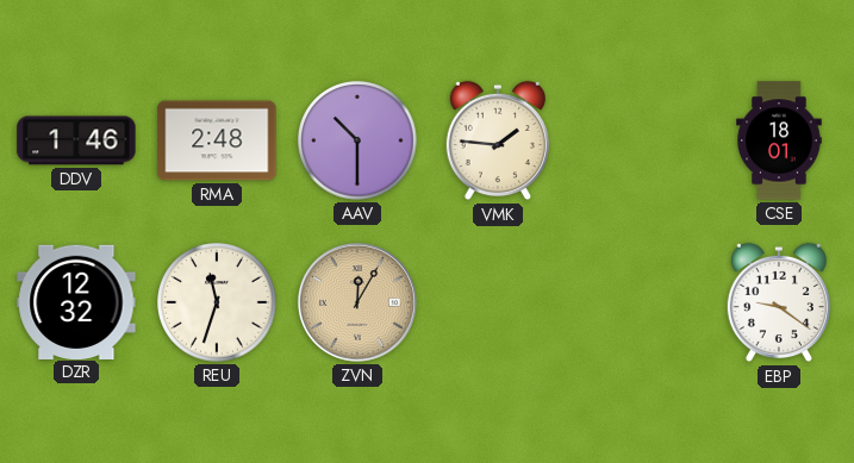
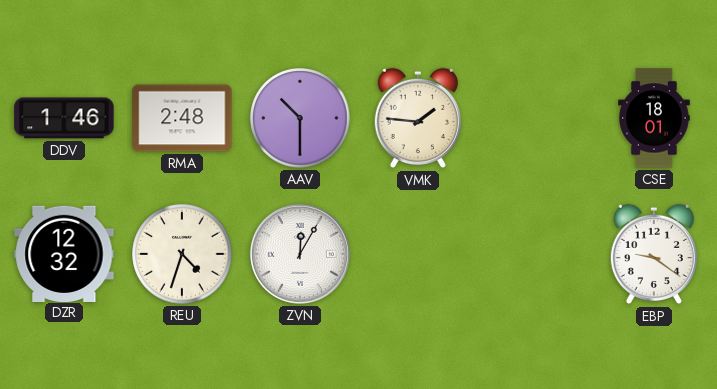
REU: 11:33 -> 4:33 (182, 254)
ZVN dial: champagne -> white (300, 254)
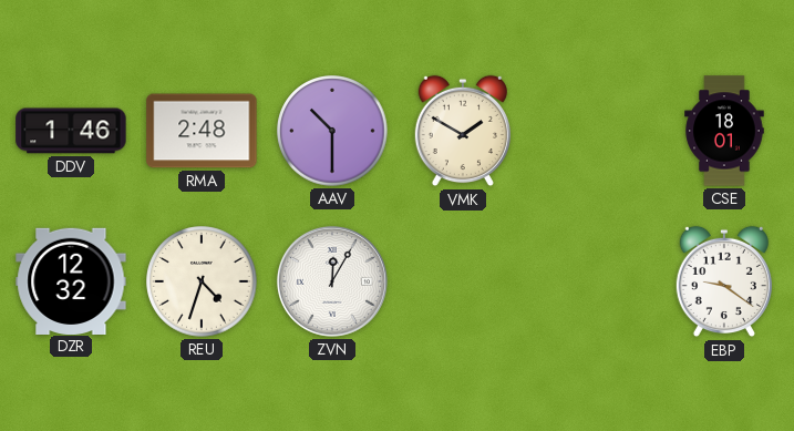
VMK: 1:46 -> 1:50 (463, 131)
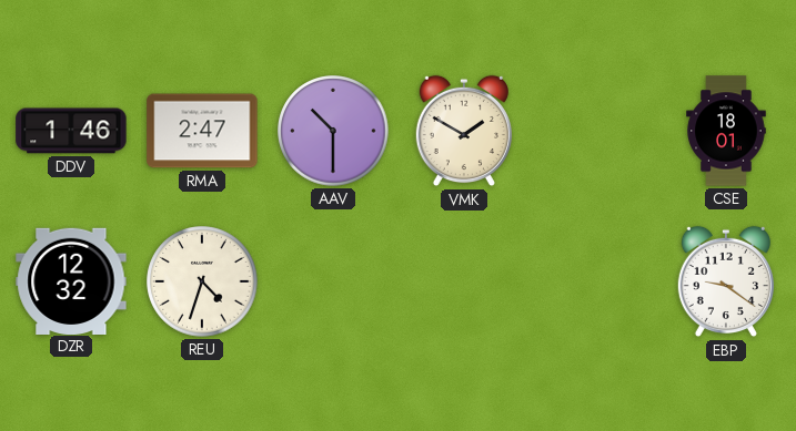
RMA: 2:48 -> 2:47 (202, 131)
ZVN: 12:05 -> none (332, 281)
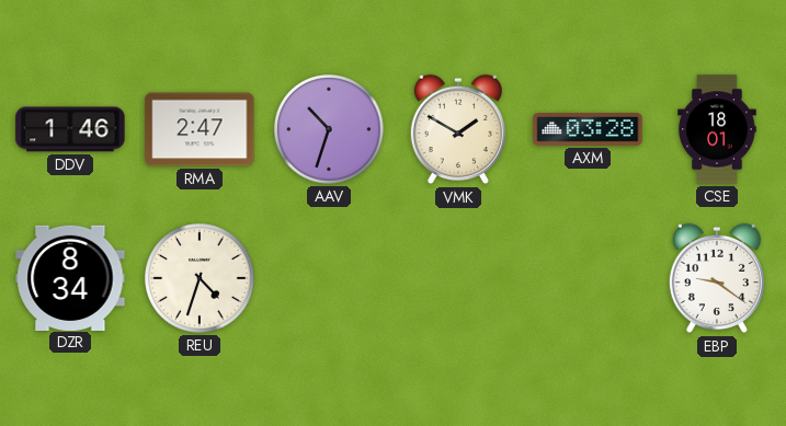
AAV: 10:30 -> 10:33 (329, 129)
AXM: none -> 03:28 (588, 130)
DZR: 12:32 -> 8:34 (70, 277)
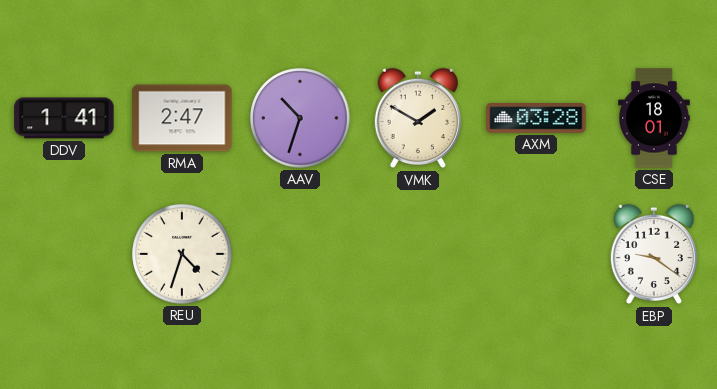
DDV: 1:46 -> 1:41 (64, 118)
DZR: 8:34 -> none (70, 277)
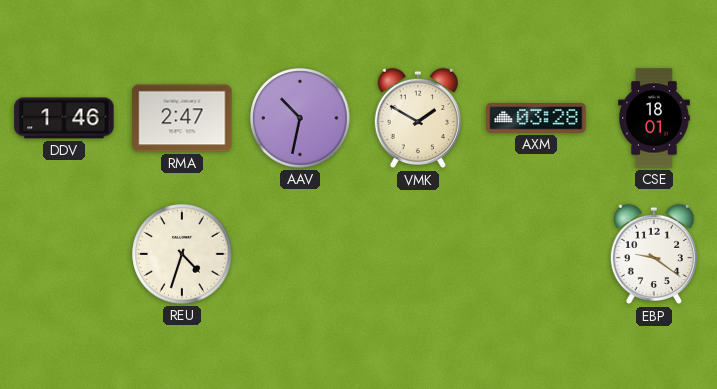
DDV: 1:41 -> 1:46 (64, 118)
AAV: 10:33 -> 10:32 (300, 118)
